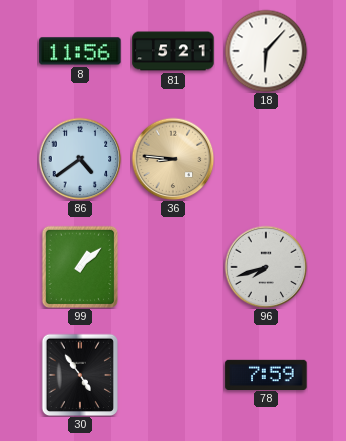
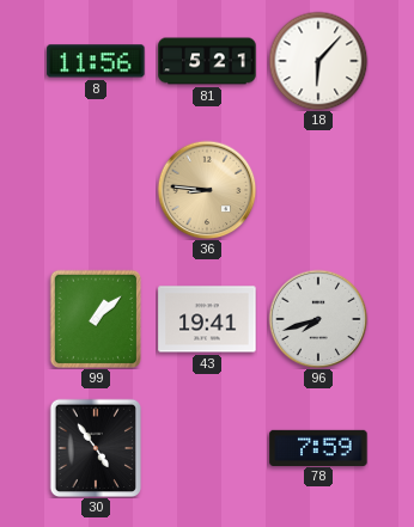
86: 4:39 -> none (80, 159)
43: none -> 19:41 (207, 319)
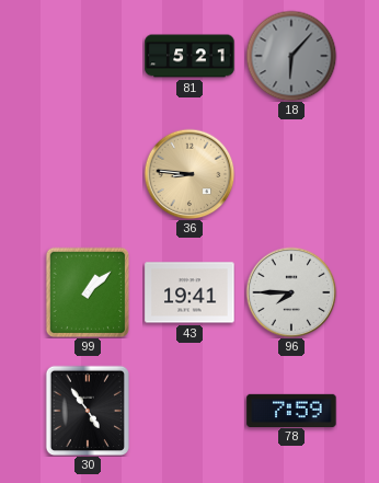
8: 11:56 -> none (96, 61)
18 dial: white -> grey (291, 56)
96: 7:42 -> 7:45 (291, 292)
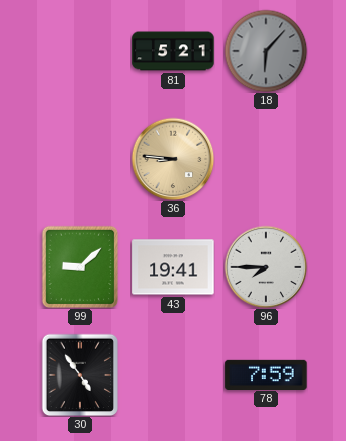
99: 1:08 -> 9:08 (80, 267)
